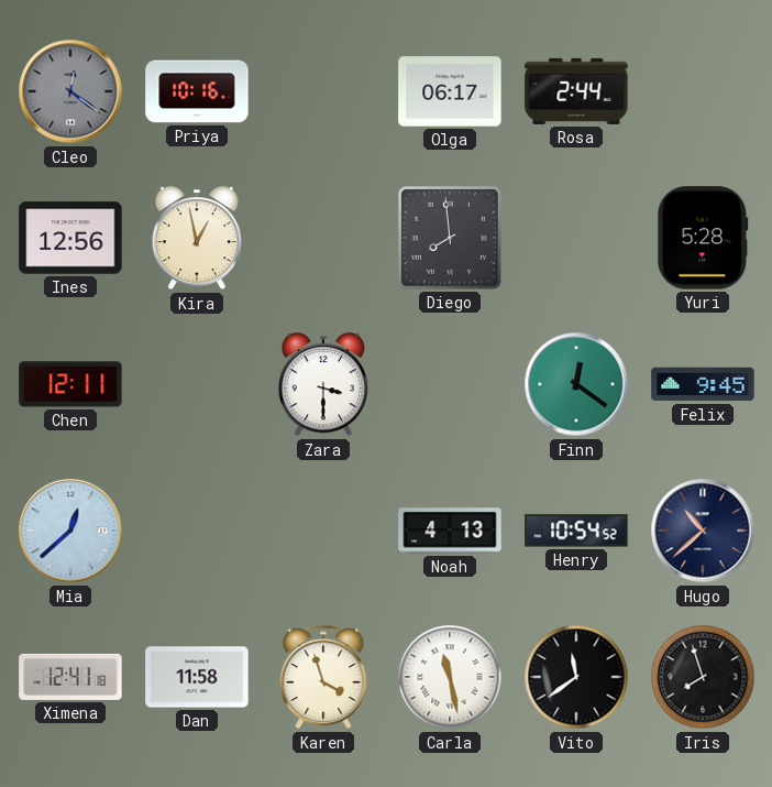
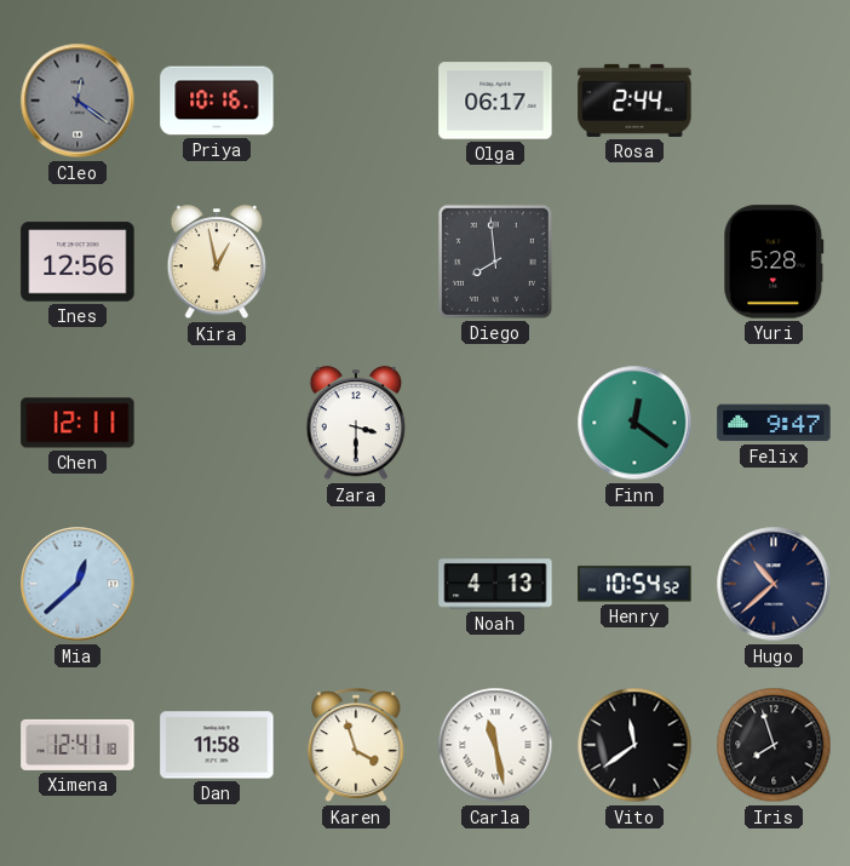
Felix: 9:45 -> 9:47 (774, 423)
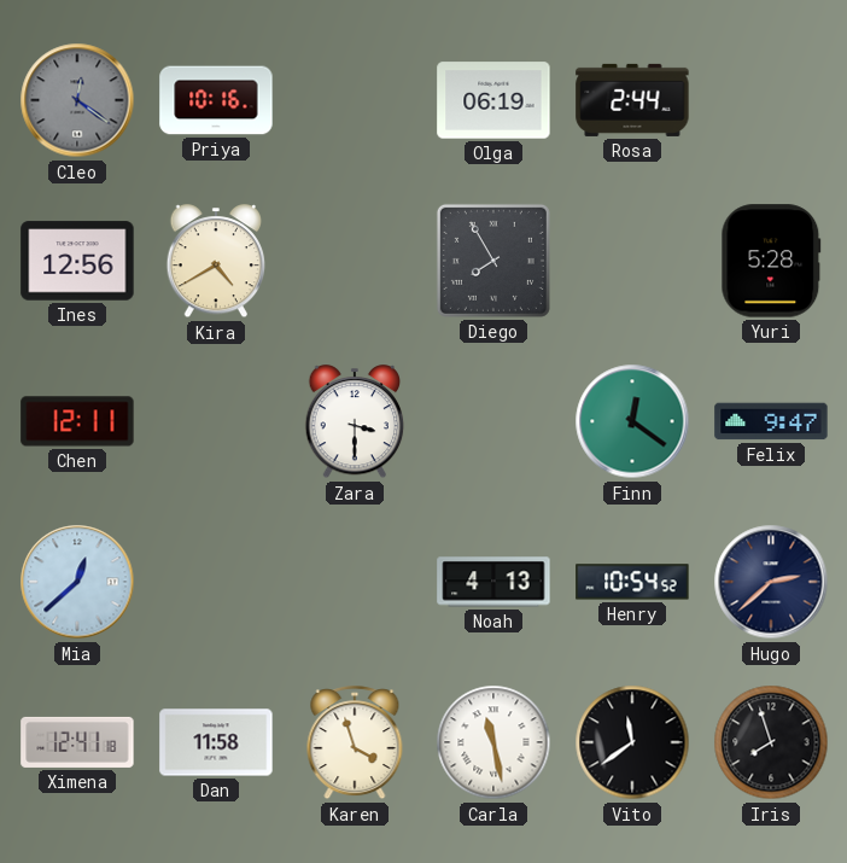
Olga: 06:17 -> 06:19 (493, 100)
Kira: 12:58 -> 4:40 (216, 262)
Diego: 7:59 -> 7:55 (493, 261)
Hugo: 10:38 -> 2:38 (771, 582)
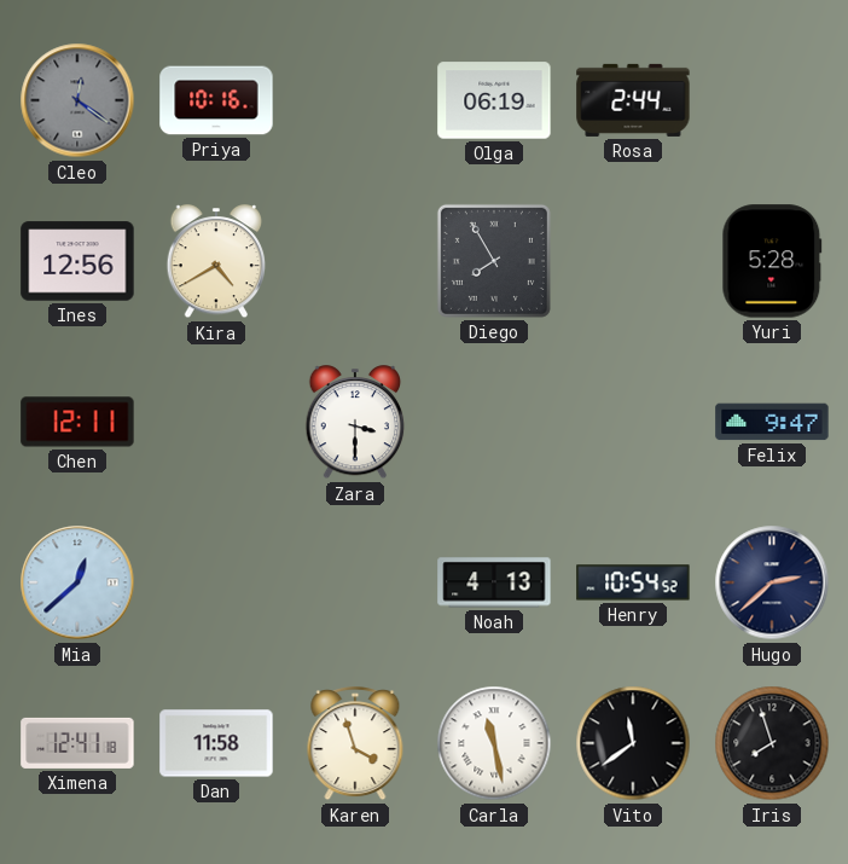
Finn: 12:21 -> none (632, 421)
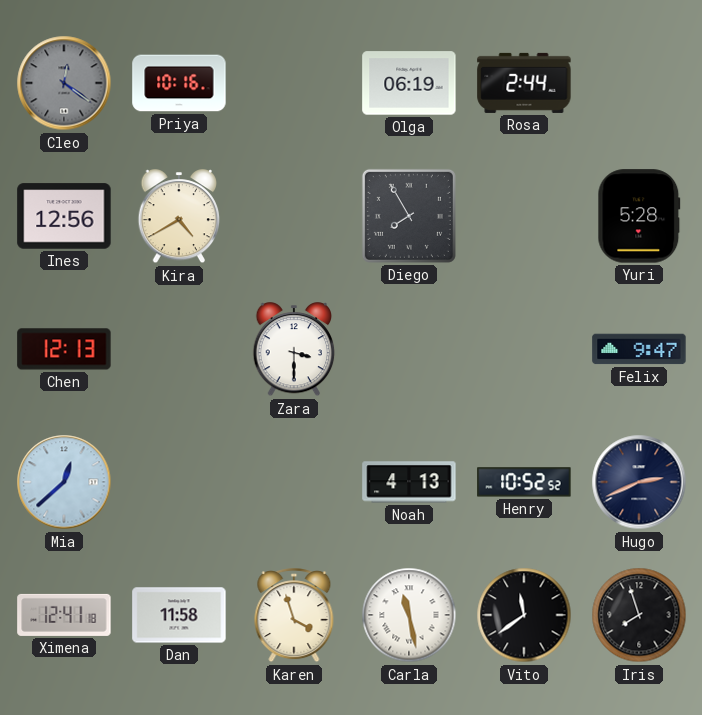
Chen: 12:11 -> 12:13 (64, 349)
Henry: 10:54 -> 10:52 (524, 482)
Hugo: 2:38 -> 2:41 (639, 482)
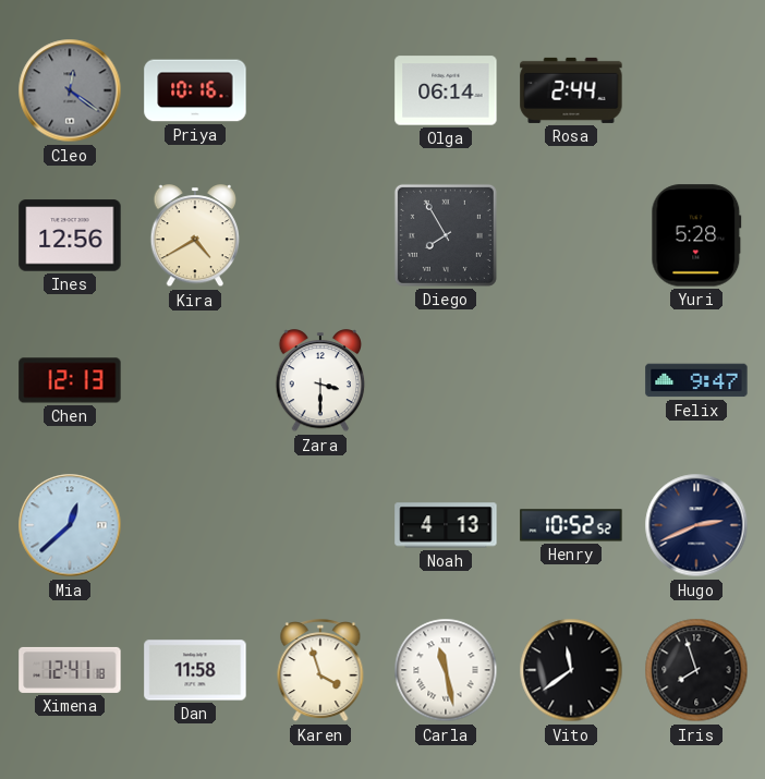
Olga: 06:19 -> 06:14 (446, 90)
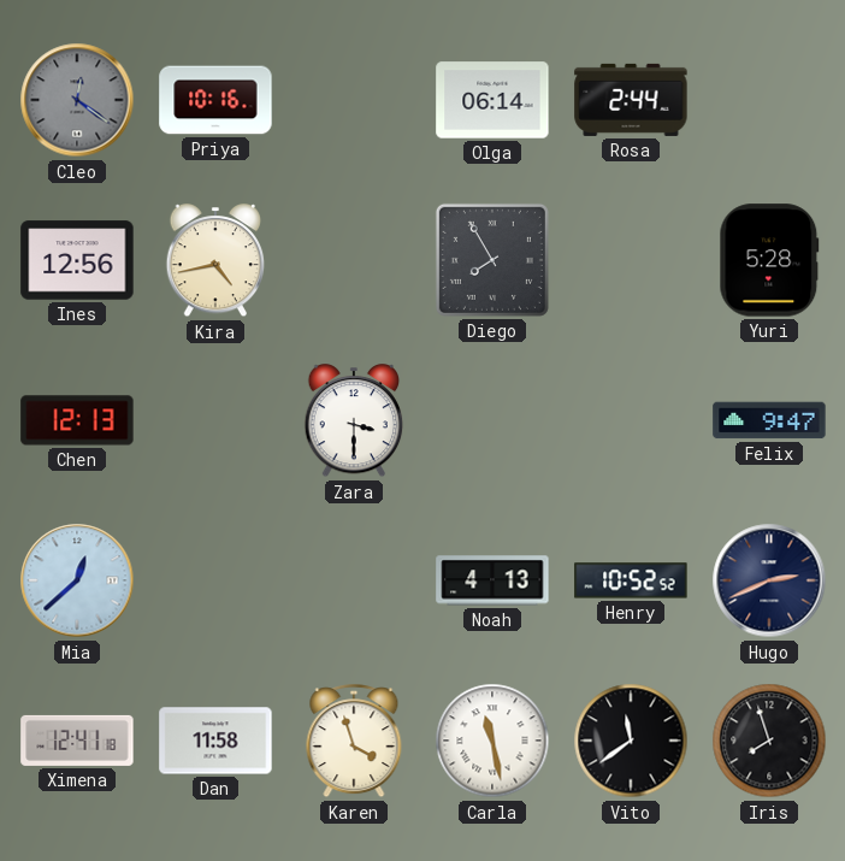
Kira: 4:40 -> 4:43 (215, 261)
